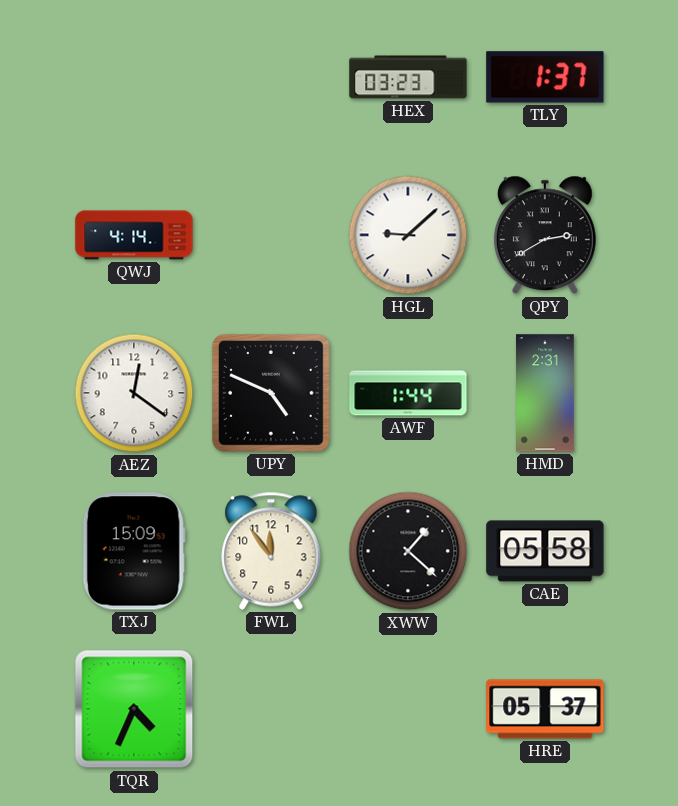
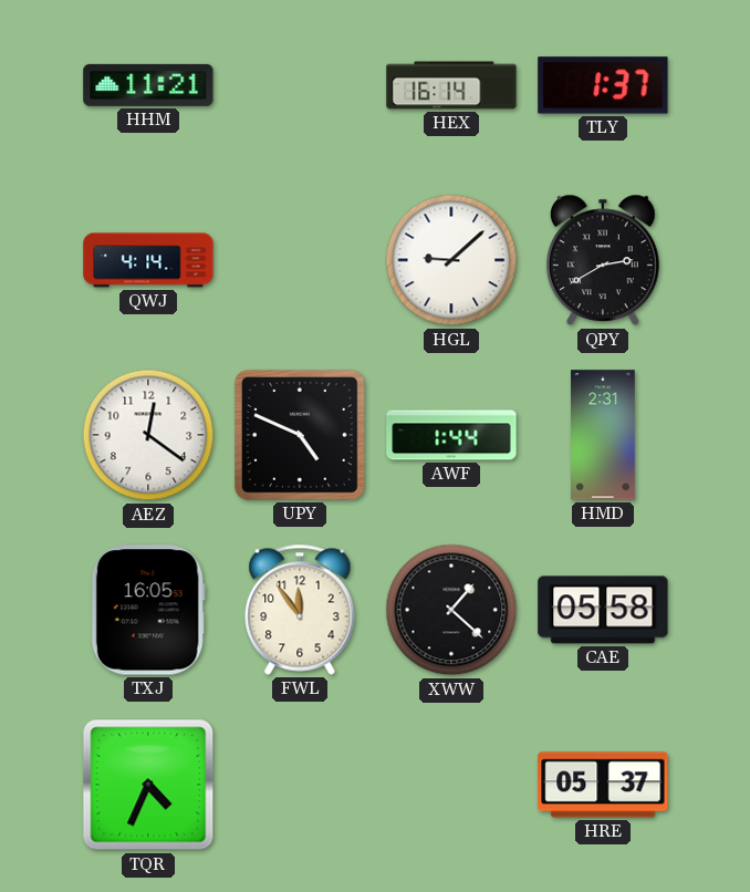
HHM: none -> 11:21 (148, 85)
HEX: 03:23 -> 16:14 (451, 85)
TXJ: 15:09 -> 16:05 (148, 610)
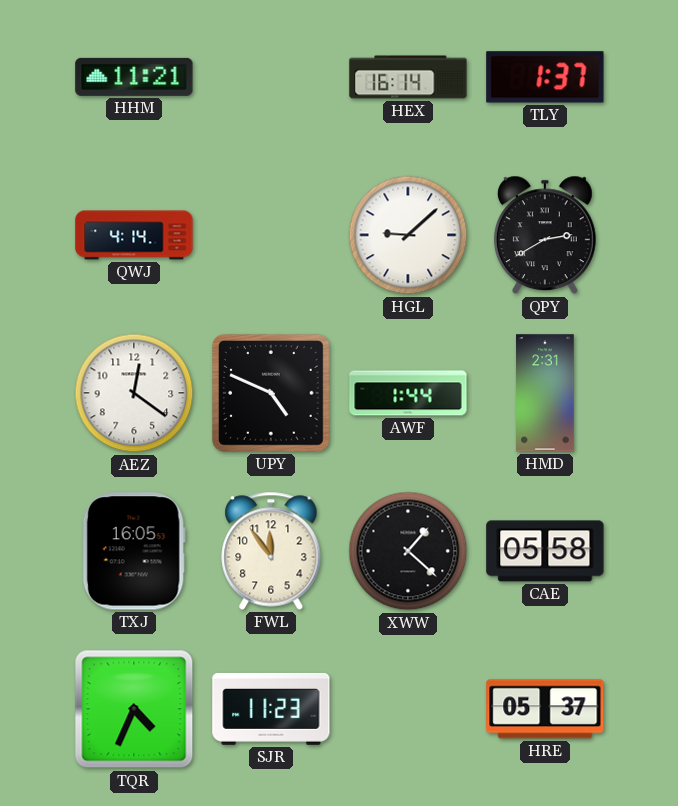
SJR: none -> 11:23 (271, 709)
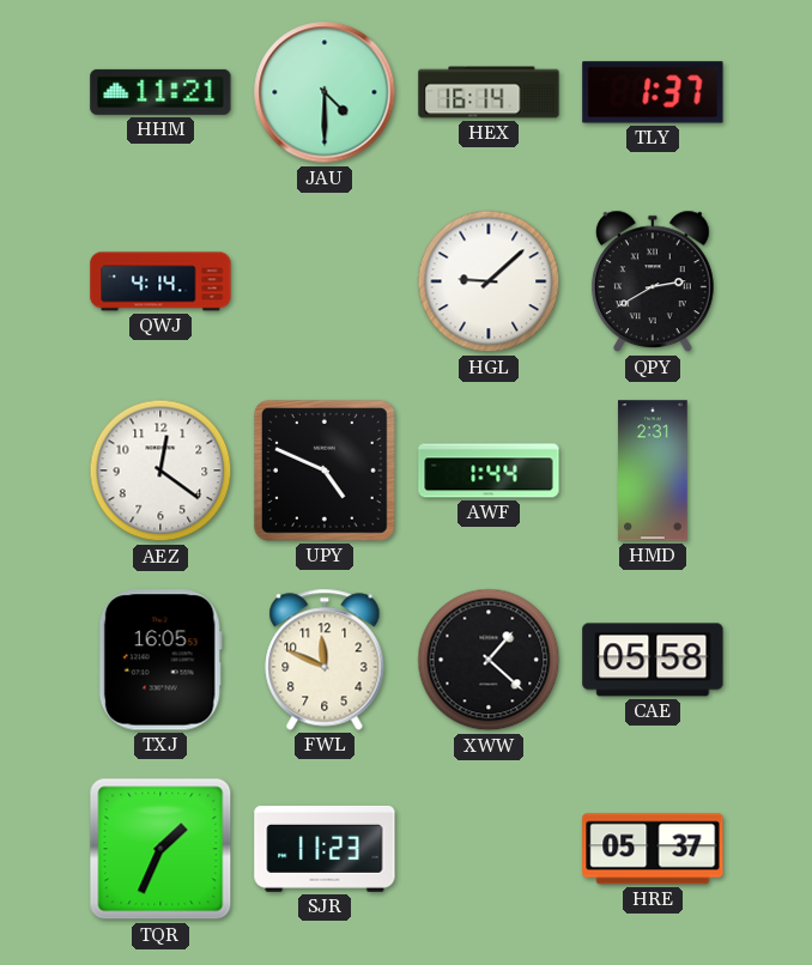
JAU: none -> 4:30 (325, 92)
FWL: 11:54 -> 11:49 (325, 660)
TQR: 4:34 -> 1:34 (160, 849)
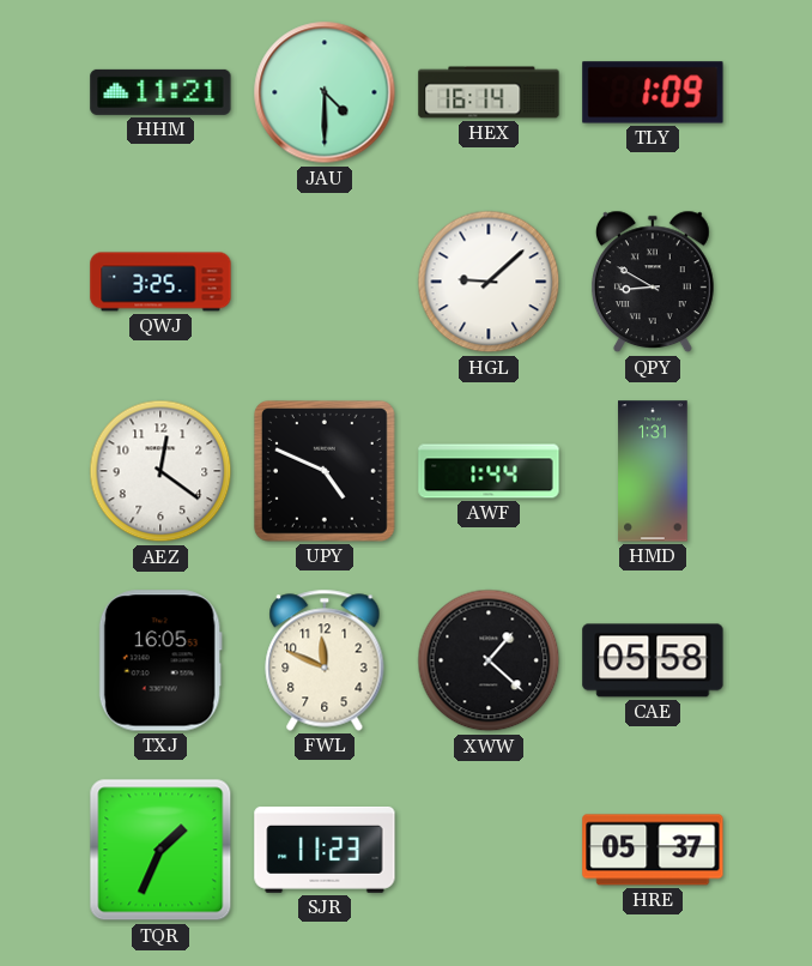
TLY: 1:37 -> 1:09 (653, 92)
QWJ: 4:14 -> 3:25 (160, 282)
QPY: 2:40 -> 8:50 (653, 282)
HMD: 2:31 -> 1:31 (653, 471)
